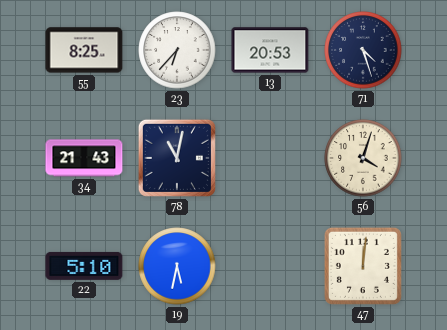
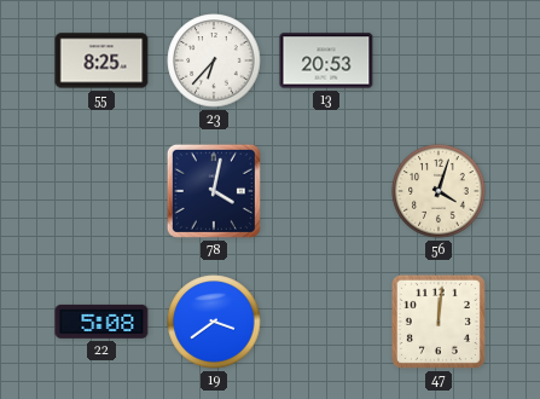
71: 4:27 -> none (363, 50)
34: 21:43 -> none (84, 158)
78: 11:02 -> 4:02 (214, 191)
22: 5:10 -> 5:08 (101, 322)
19: 5:32 -> 3:39 (214, 322)
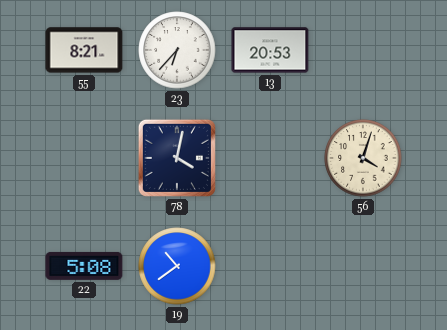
55: 8:25 -> 8:21 (84, 50)
19: 3:39 -> 10:39 (177, 266)
47: 12:01 -> none (439, 322)
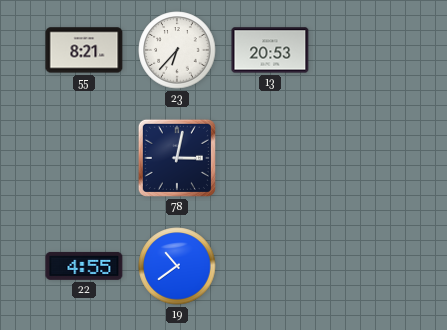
78: 4:02 -> 3:02 (177, 158)
56: 4:03 -> none (363, 158)
22: 5:08 -> 4:55 (84, 266)
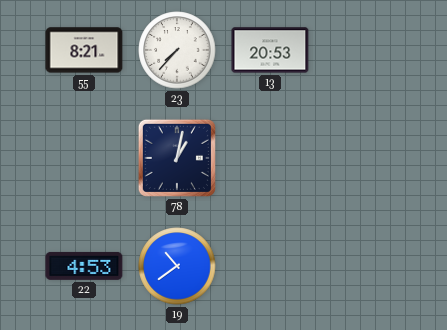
23: 6:37 -> 7:37 (177, 50)
78: 3:02 -> 1:02 (177, 158)
22: 4:55 -> 4:53 (84, 266)
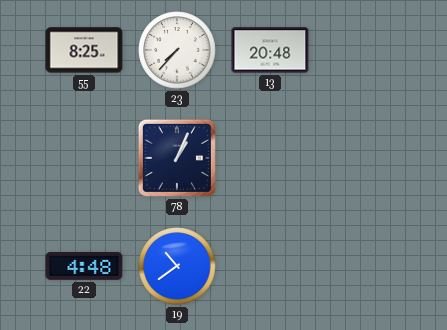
55: 8:21 -> 8:25 (84, 50)
13: 20:53 -> 20:48 (270, 50)
78: 1:02 -> 1:04 (177, 158)
22: 4:53 -> 4:48 (84, 266)
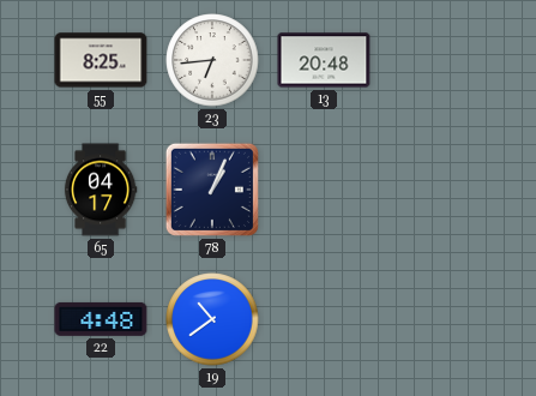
23: 7:37 -> 6:44 (212, 60)
65: none -> 04:17 (101, 190)
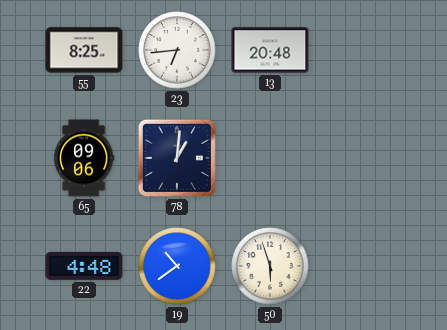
65: 04:17 -> 09:06 (84, 158)
78: 1:04 -> 1:01 (177, 158)
50: none -> 5:57 (270, 266)
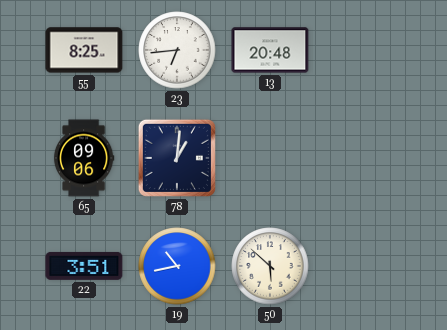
22: 4:48 -> 3:51 (84, 266)
19: 10:39 -> 10:43 (177, 266)
50: 5:57 -> 5:52 (270, 266)
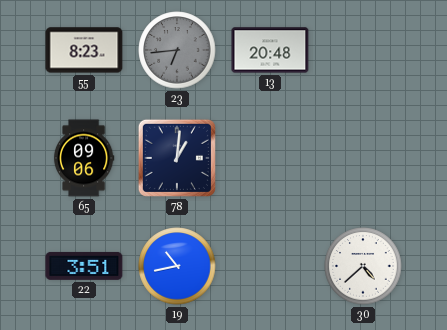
55: 8:25 -> 8:23 (84, 50)
23 dial: white -> grey (177, 50)
50: 5:52 -> none (270, 266)
30: none -> 4:38 (363, 266)
